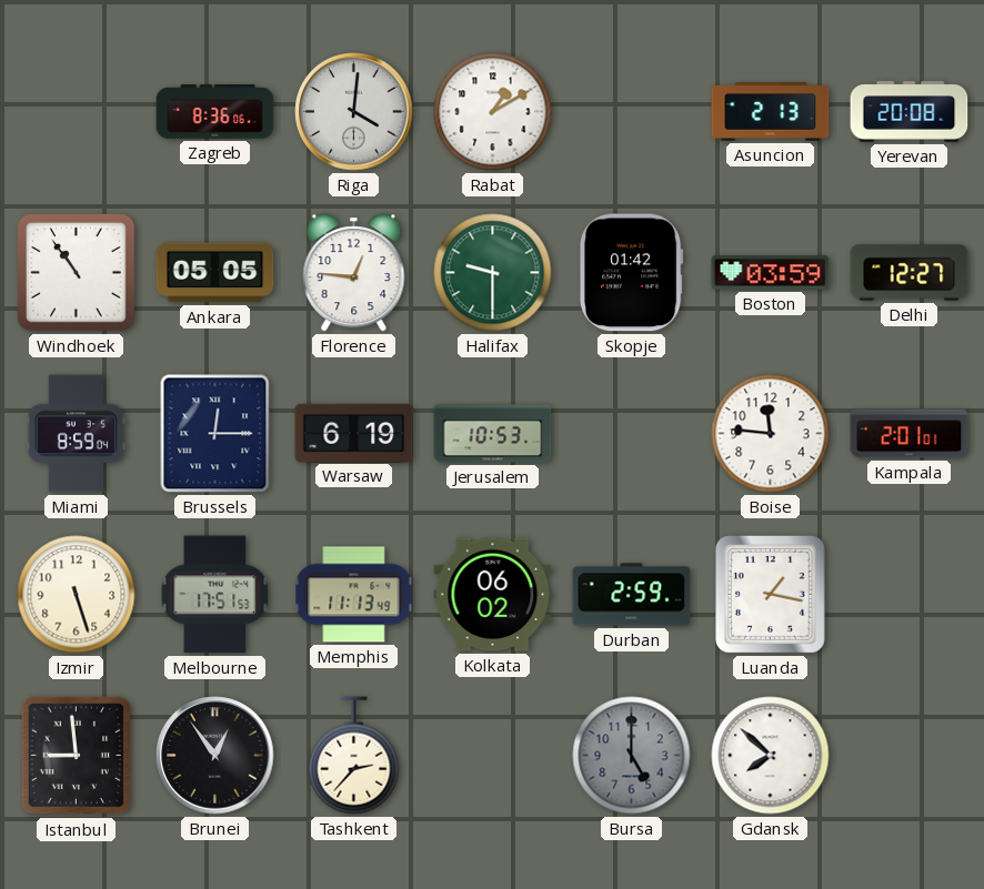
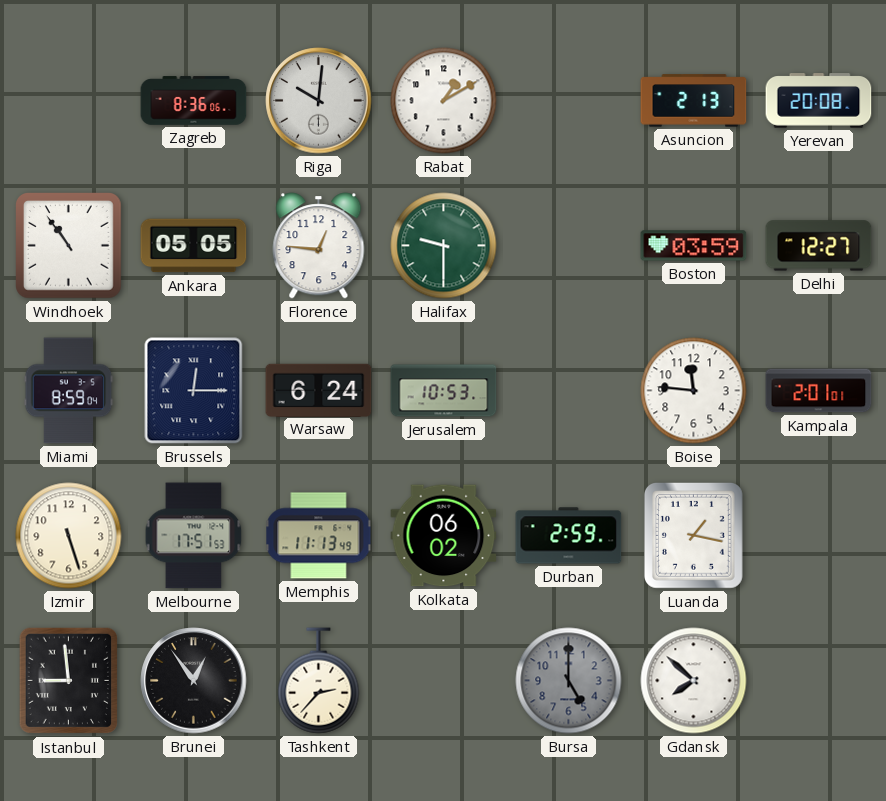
Riga: 4:01 -> 10:01 (319, 101)
Skopje: 01:42 -> none (631, 273)
Warsaw: 6:19 -> 6:24 (319, 390)
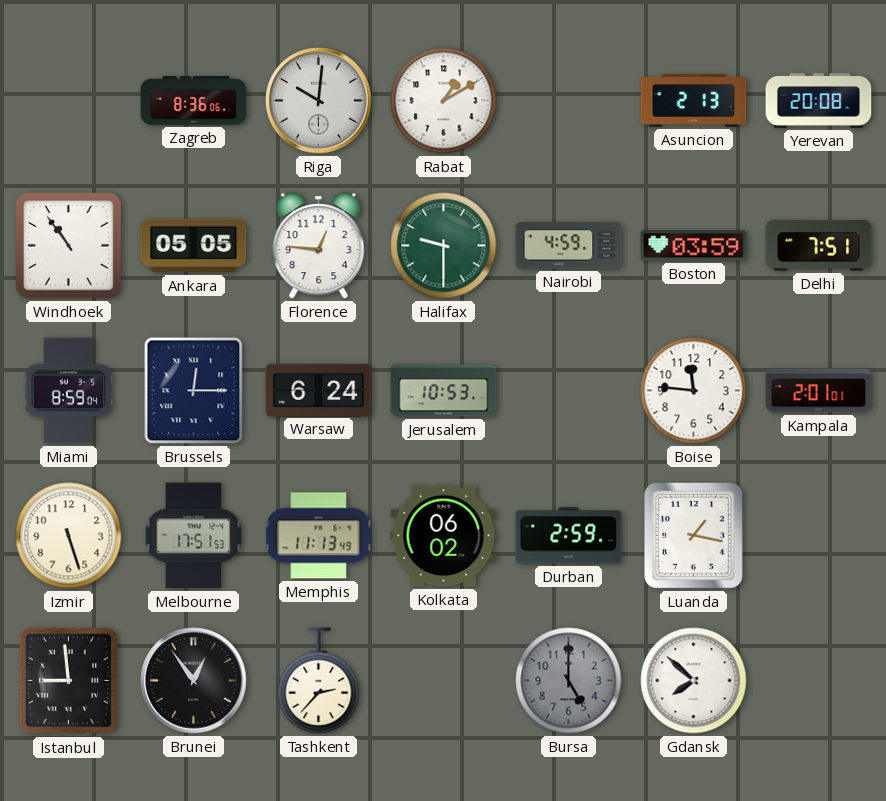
Nairobi: none -> 4:59 (569, 246)
Delhi: 12:27 -> 7:51 (819, 246)
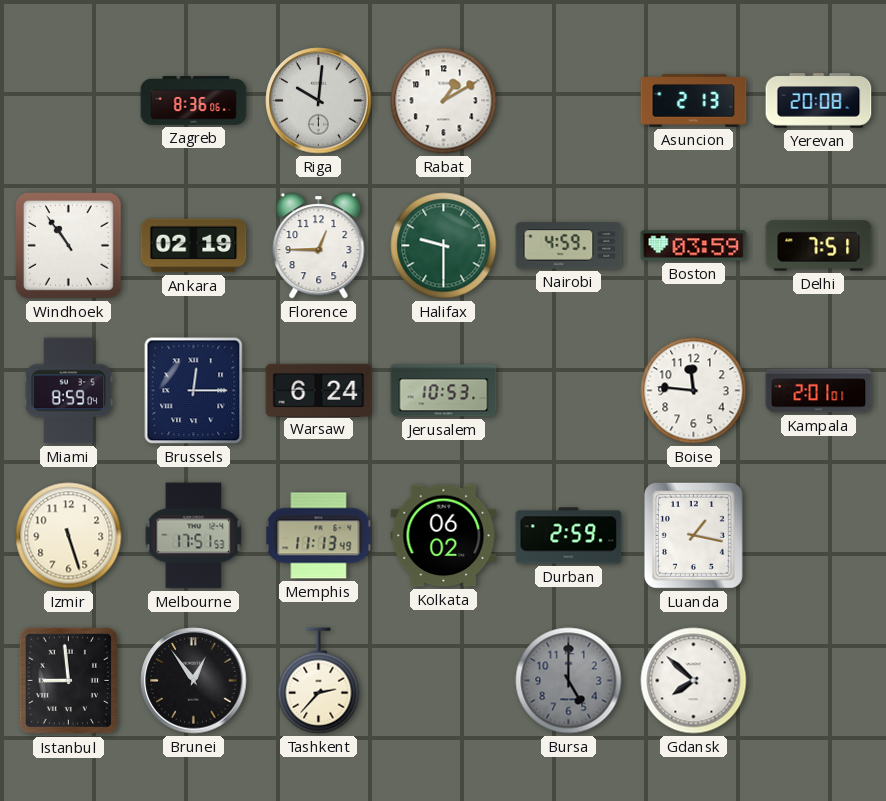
Ankara: 05:05 -> 02:19 (194, 246)
Florence: 12:46 -> 12:45 (319, 246)
